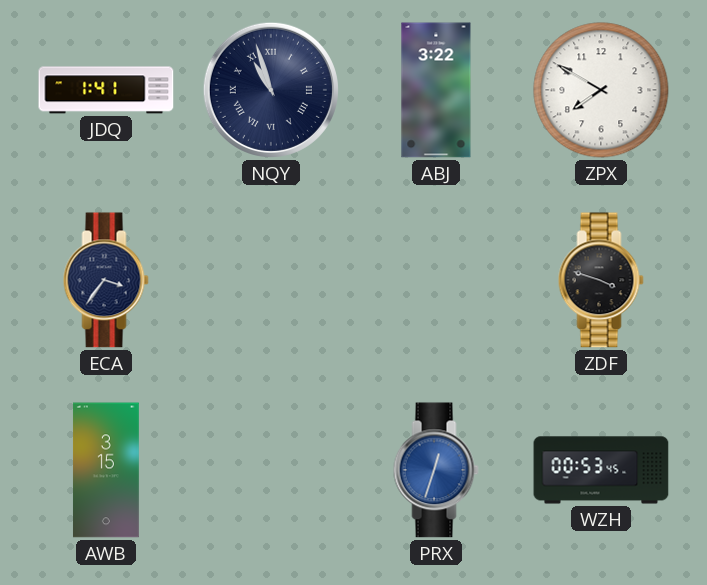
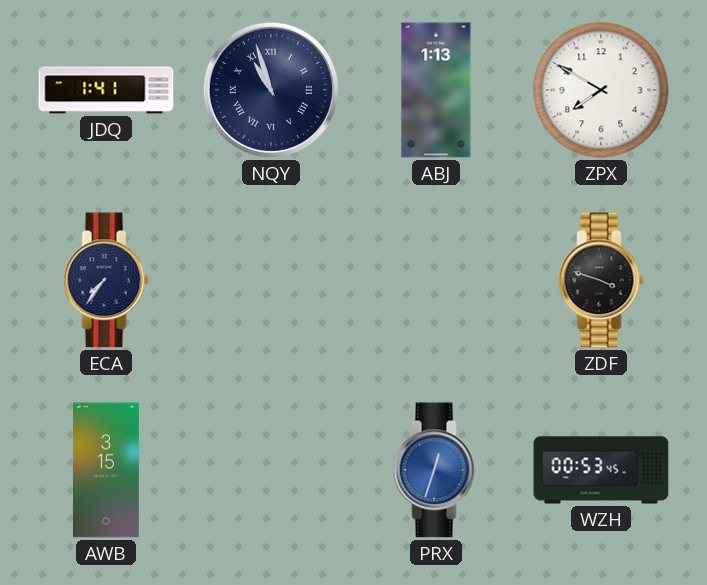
ABJ: 3:22 -> 1:13 (436, 90)
ECA: 3:36 -> 7:36 (106, 280)
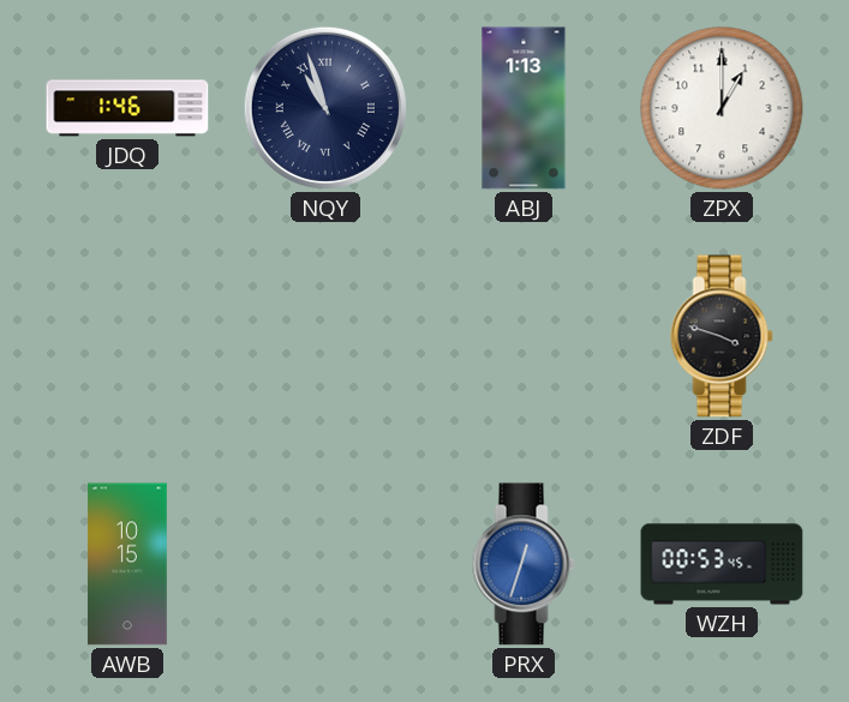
JDQ: 1:41 -> 1:46 (127, 108)
ZPX: 7:50 -> 1:00 (722, 108)
ECA: 7:36 -> none (106, 280)
AWB: 3:15 -> 10:15 (127, 564)
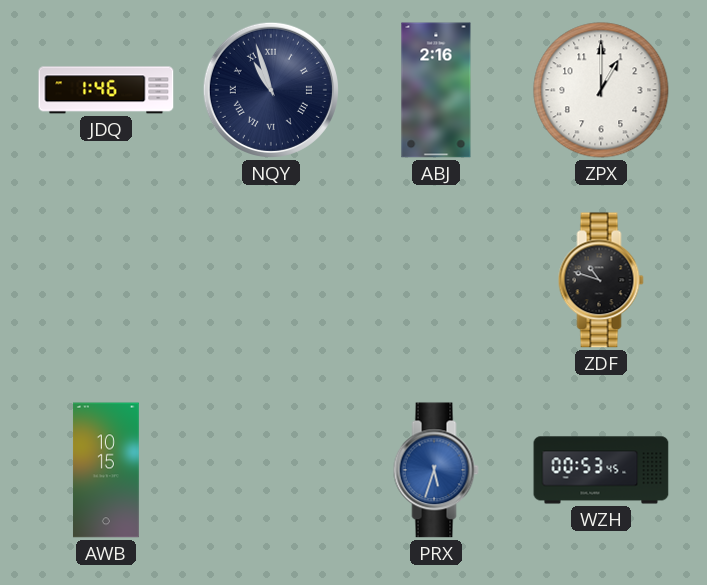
ABJ: 1:13 -> 2:16 (436, 90)
ZDF: 3:48 -> 10:48 (601, 280)
PRX: 12:33 -> 5:33 (436, 470)
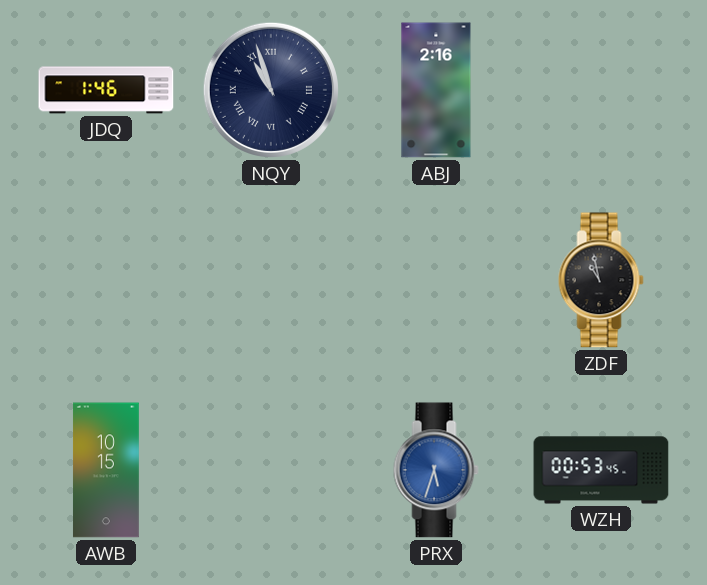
ZPX: 1:00 -> none (601, 90)
ZDF: 10:48 -> 10:58 (601, 280)
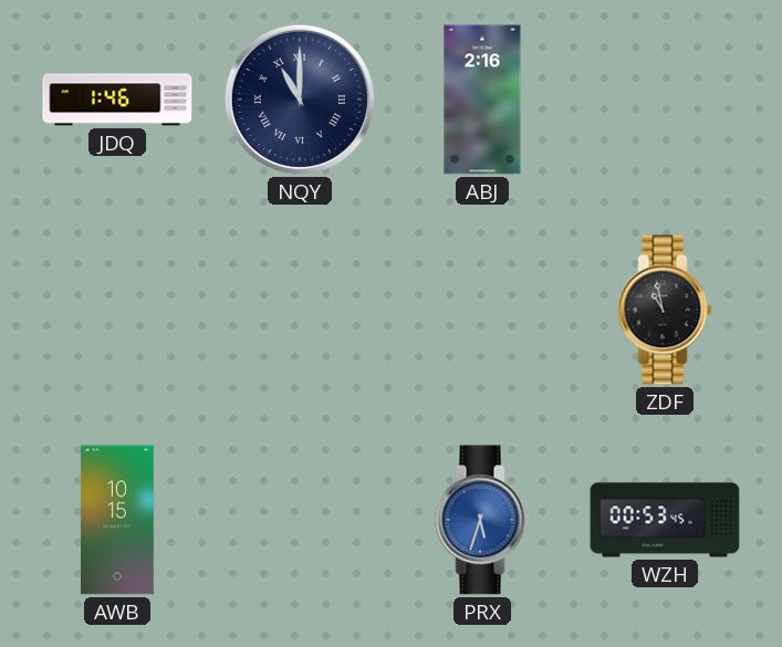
NQY: 10:57 -> 11:00 (300, 100)
